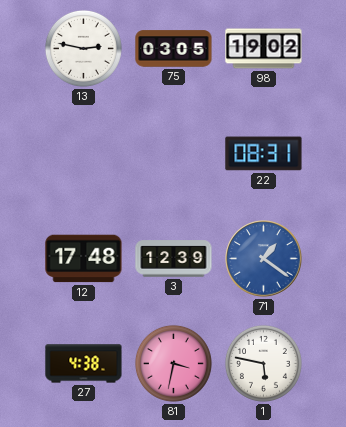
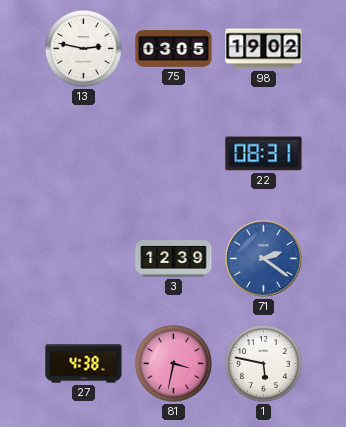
12: 17:48 -> none (84, 259)
71: 1:21 -> 2:21 (264, 259)
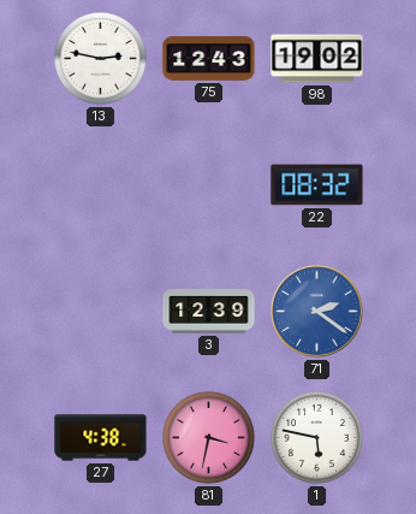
75: 03:05 -> 12:43 (209, 59)
22: 08:31 -> 08:32 (317, 185)
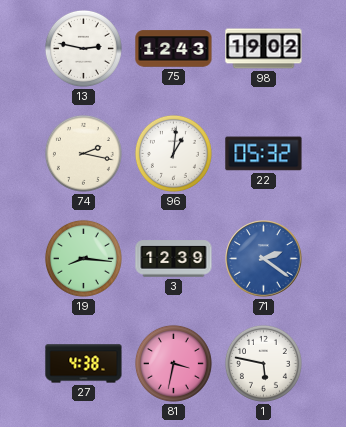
74: none -> 2:17 (83, 153)
96: none -> 1:01 (173, 153)
22: 08:32 -> 05:32 (264, 154)
19: none -> 8:16 (83, 258)
